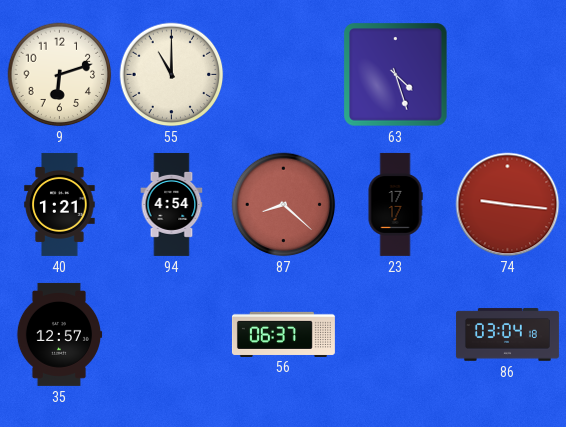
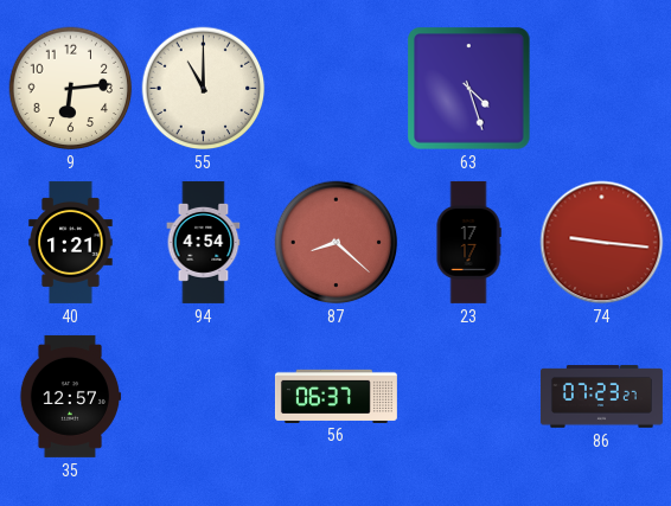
9: 6:12 -> 6:14 (71, 89)
86: 03:04 -> 07:23 (601, 397)
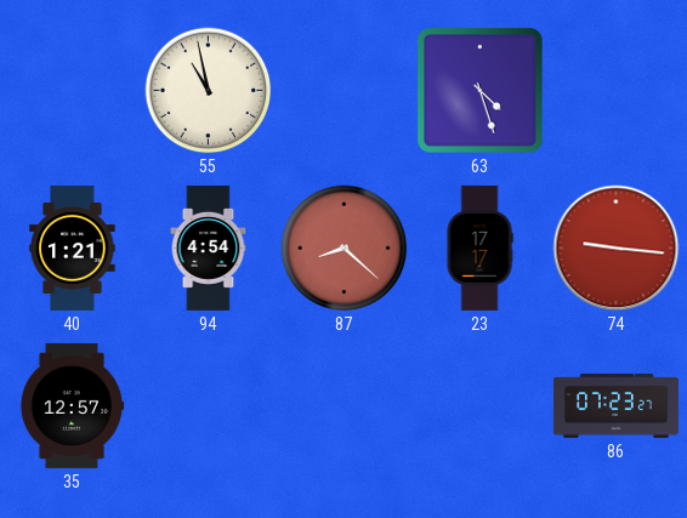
9: 6:14 -> none (71, 89)
55: 11:00 -> 10:58 (209, 91)
56: 06:37 -> none (335, 396)
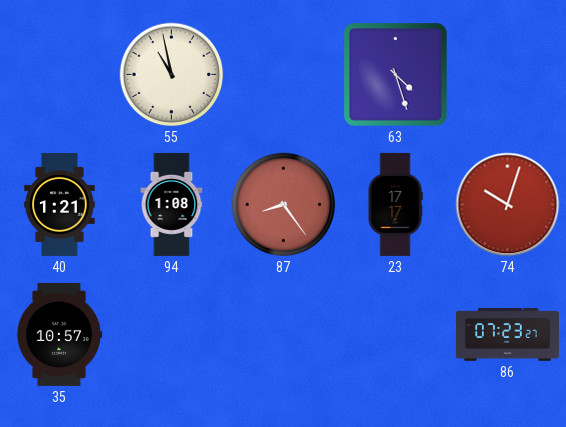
94: 4:54 -> 1:08 (172, 204)
87: 8:22 -> 8:24 (284, 205)
74: 9:16 -> 10:03 (508, 205)
35: 12:57 -> 10:57 (59, 334)
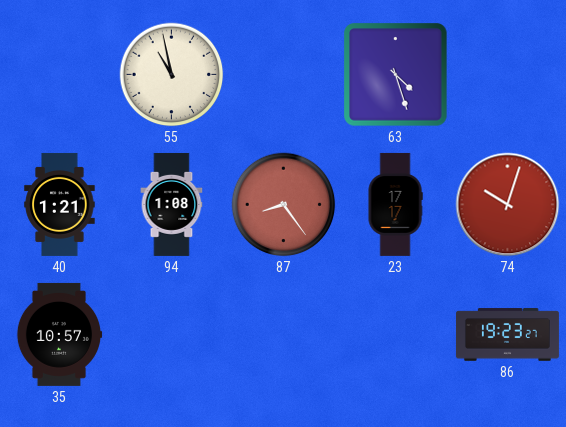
86: 07:23 -> 19:23 (507, 335)
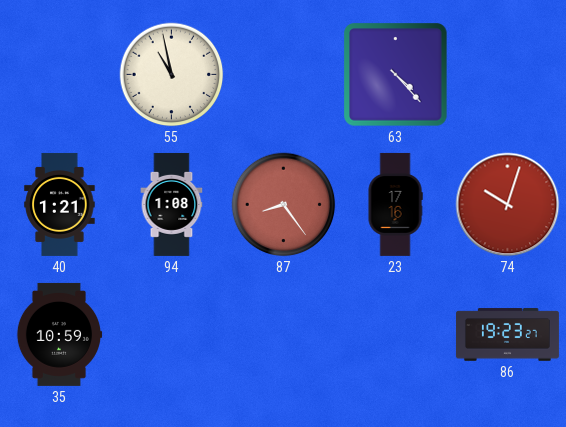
63: 4:27 -> 4:23 (396, 75)
23: 17:17 -> 17:16 (395, 204)
35: 10:57 -> 10:59 (59, 334)
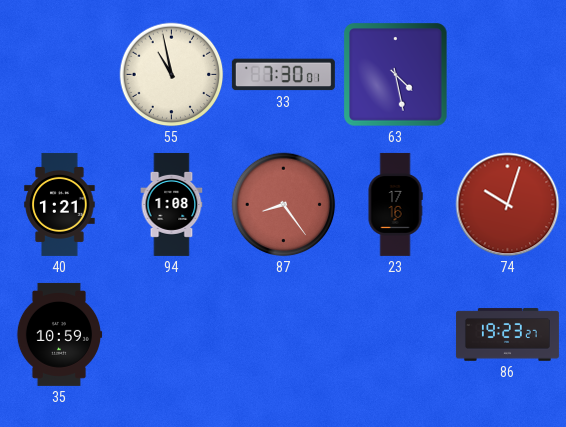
33: none -> 7:30 (283, 75)
63: 4:23 -> 4:28 (396, 75)
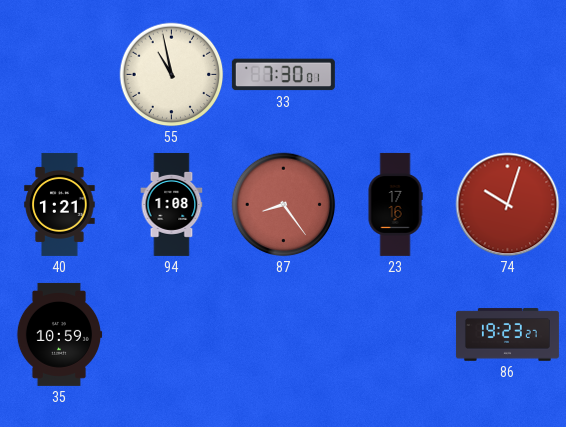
63: 4:28 -> none (396, 75)
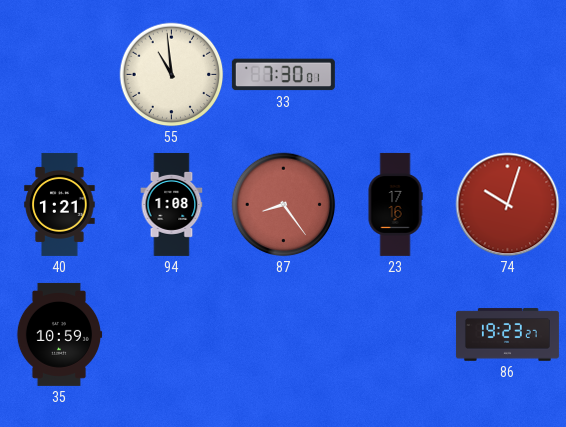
55: 10:58 -> 10:59 (172, 75)
